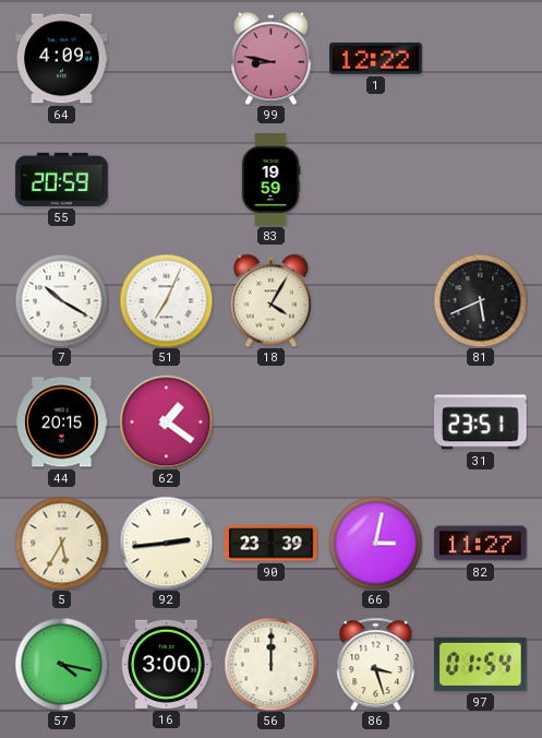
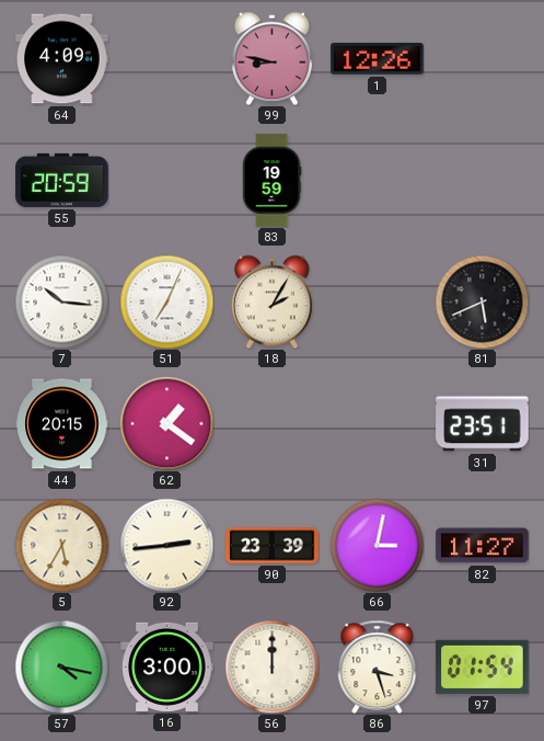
1: 12:22 -> 12:26 (378, 59)
7: 10:20 -> 10:16 (61, 301)
18: 4:05 -> 2:05 (271, 301)
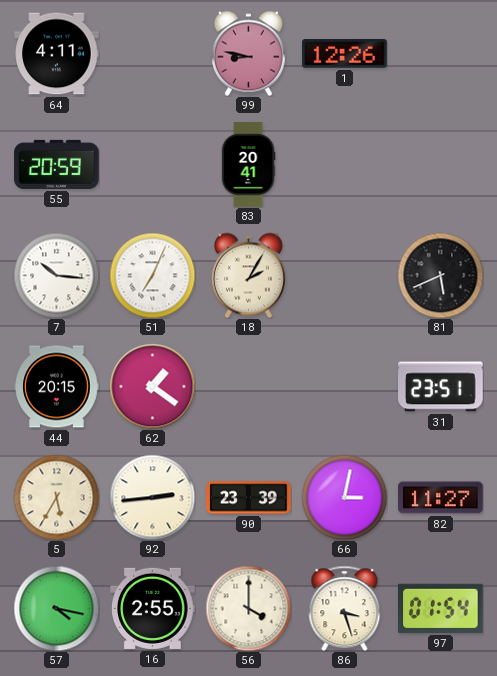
64: 4:09 -> 4:11 (57, 54)
83: 19:59 -> 20:41 (248, 165)
16: 3:00 -> 2:55 (153, 608)
56: 12:00 -> 4:00 (248, 608)
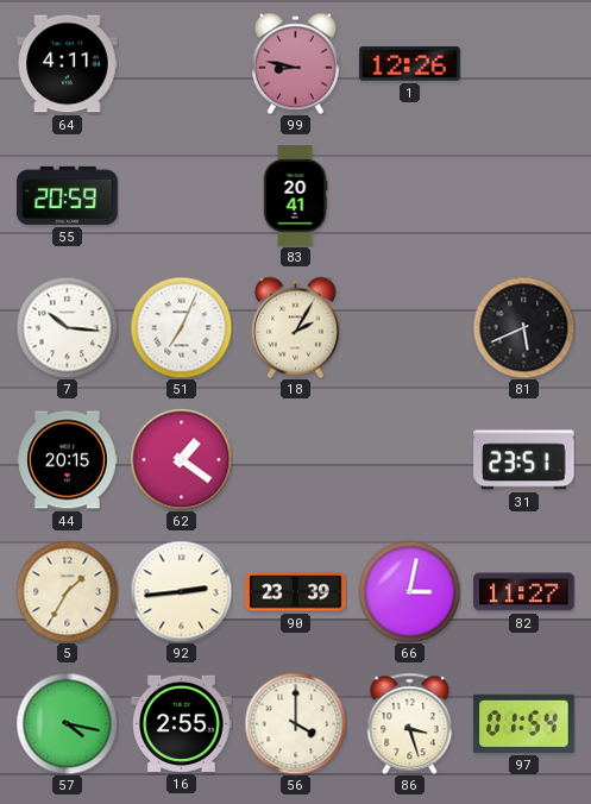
5: 5:35 -> 1:35 (67, 591)
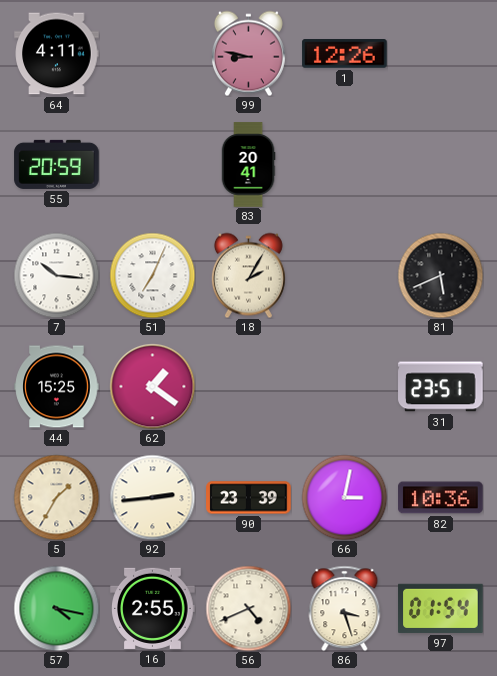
44: 20:15 -> 15:25 (57, 387)
82: 11:27 -> 10:36 (441, 498)
56: 4:00 -> 4:41 (248, 608)
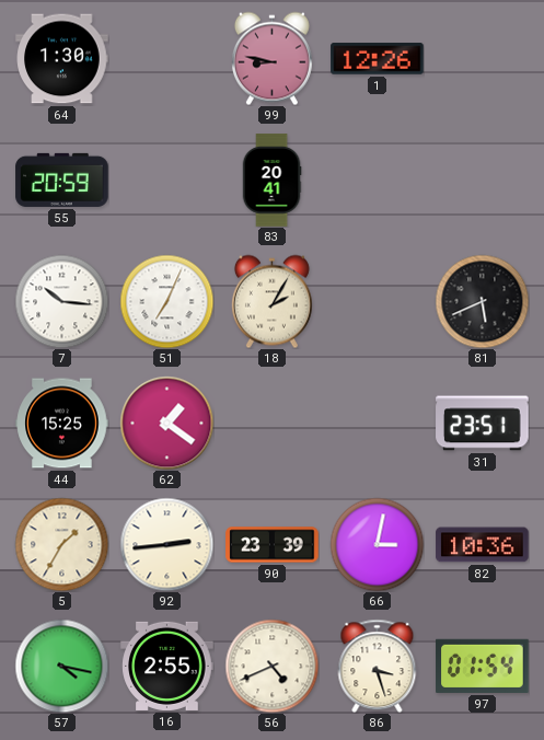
64: 4:11 -> 1:30 (62, 59)
